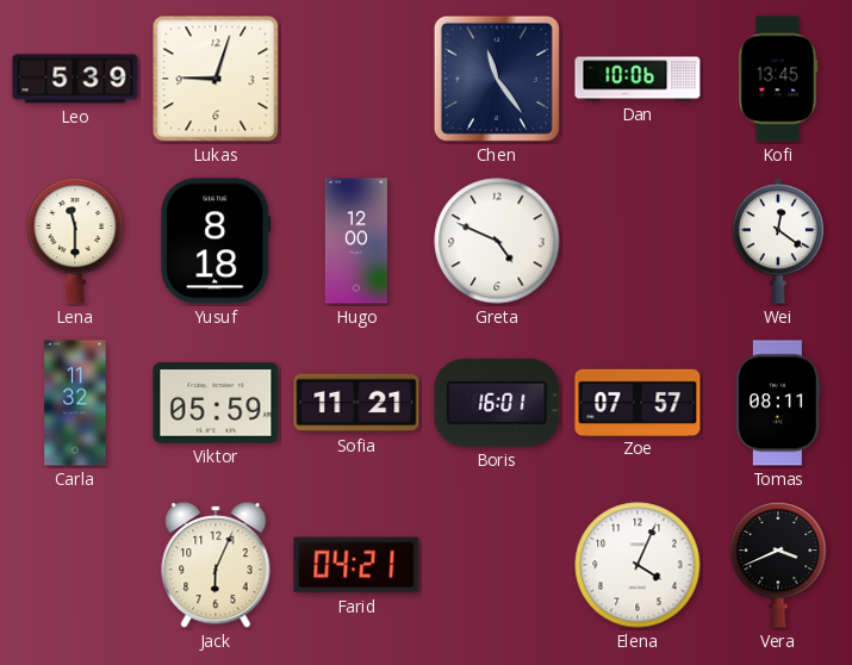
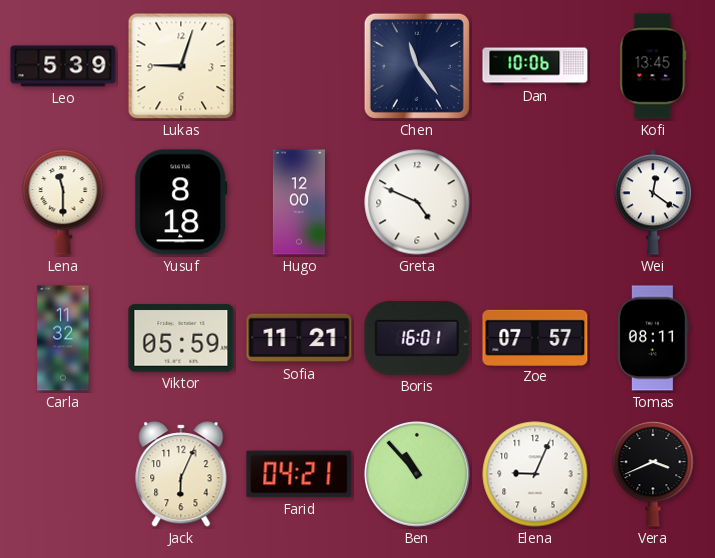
Ben: none -> 10:53 (417, 474)
Elena: 4:04 -> 9:04 (535, 474)
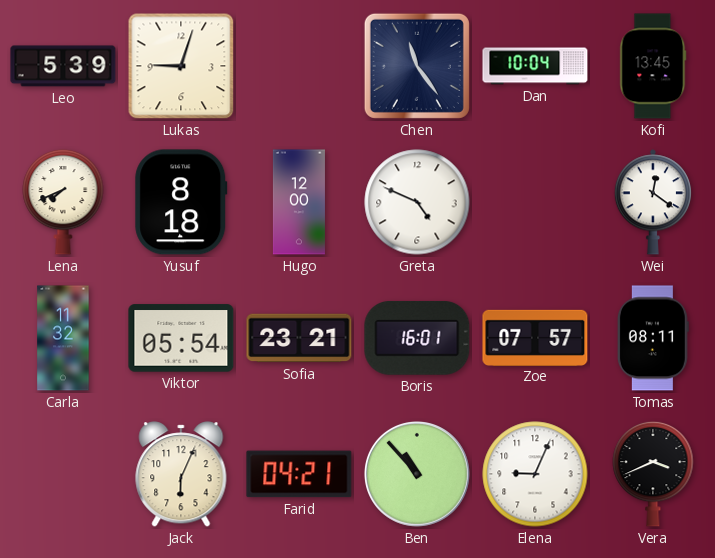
Dan: 10:06 -> 10:04 (535, 66)
Lena: 11:30 -> 7:41 (63, 202)
Viktor: 05:59 -> 05:54 (181, 338)
Sofia: 11:21 -> 23:21 (299, 338)
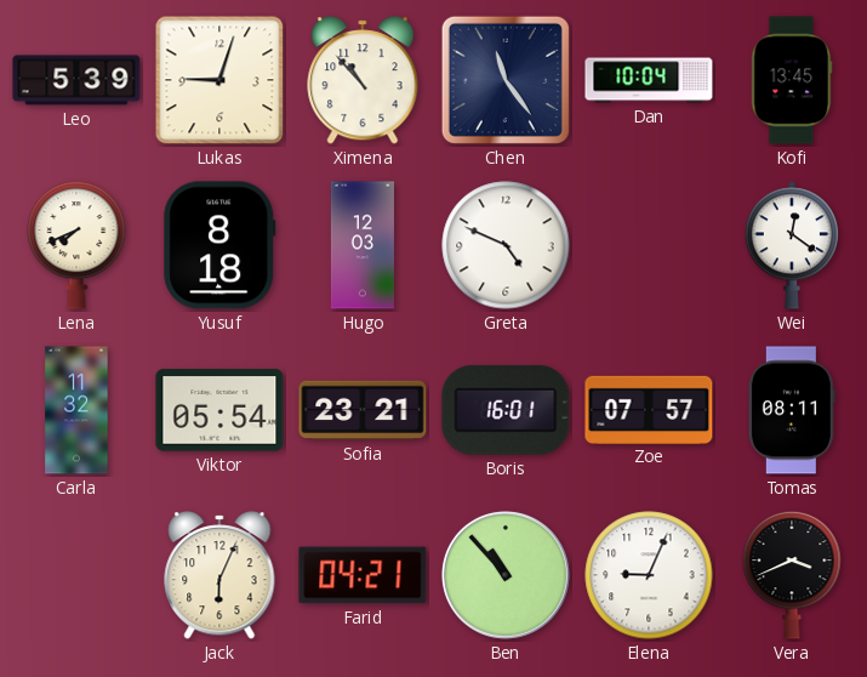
Ximena: none -> 10:53 (363, 80)
Hugo: 12:00 -> 12:03 (363, 245)
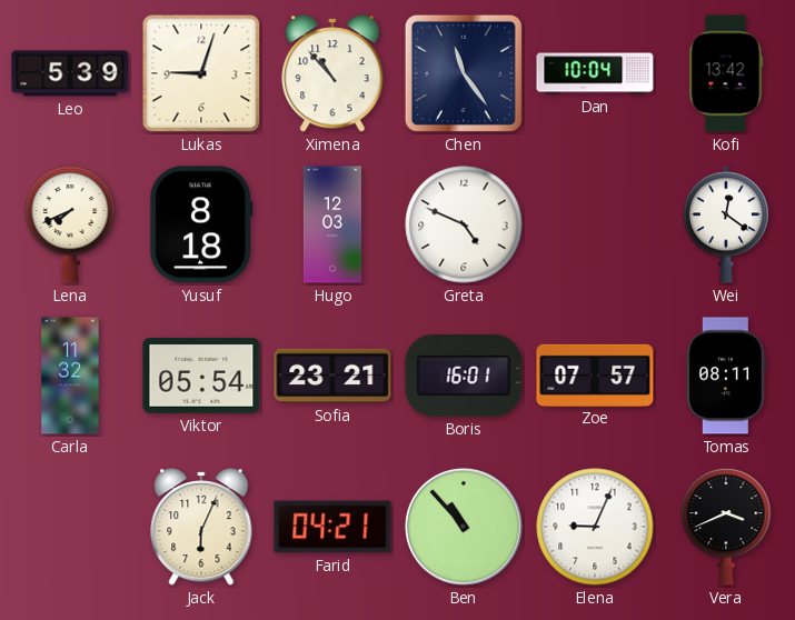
Kofi: 13:45 -> 13:42 (726, 73)
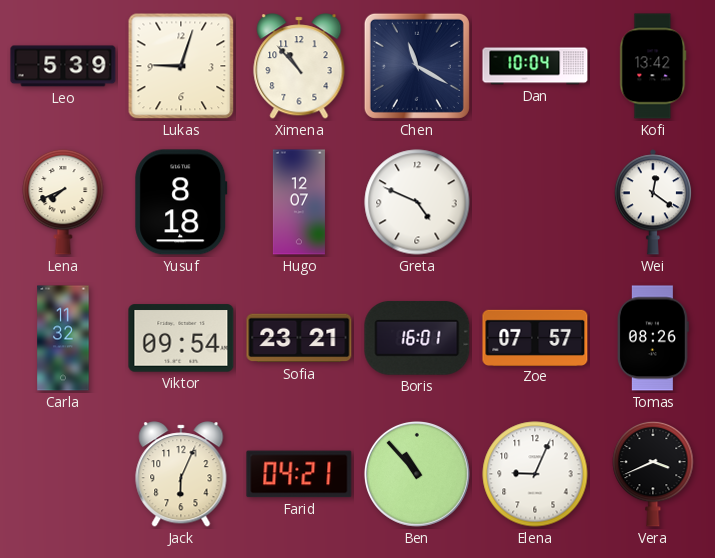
Chen: 11:24 -> 11:20 (417, 66)
Hugo: 12:03 -> 12:07 (299, 202)
Viktor: 05:54 -> 09:54 (181, 338)
Tomas: 08:11 -> 08:26 (653, 338)
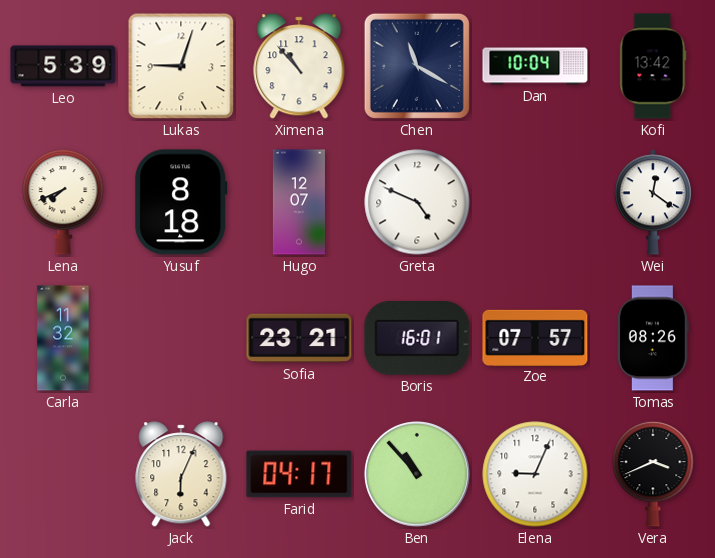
Viktor: 09:54 -> none (181, 338)
Farid: 04:21 -> 04:17 (299, 474)
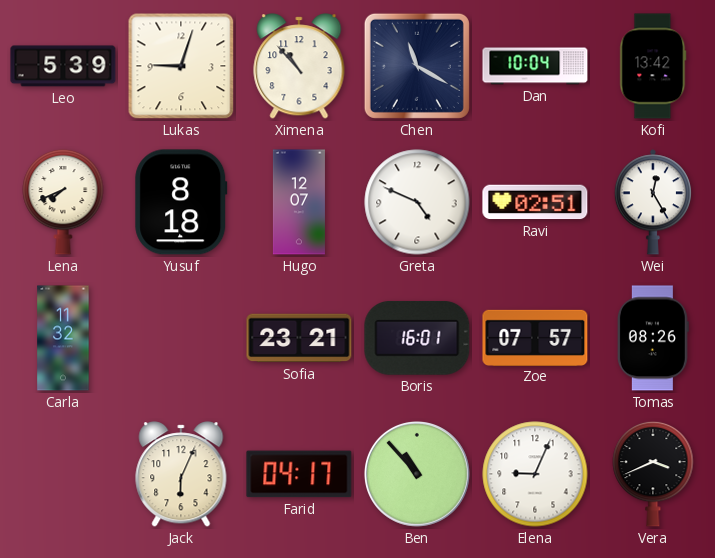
Ravi: none -> 02:51 (535, 202)
Wei: 12:21 -> 12:25 (653, 202)
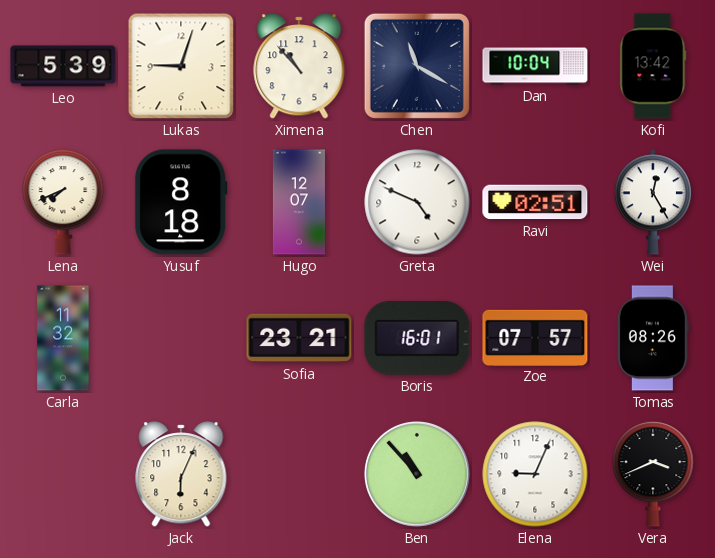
Farid: 04:17 -> none (299, 474)
